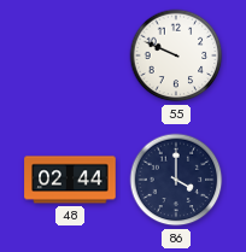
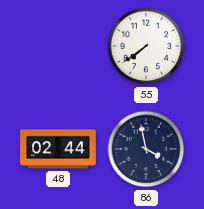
55: 9:49 -> 7:39 (146, 46)
86: 4:00 -> 3:58 (146, 149)
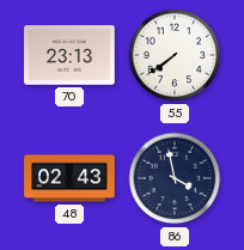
70: none -> 23:13 (69, 55)
48: 02:44 -> 02:43 (69, 178)
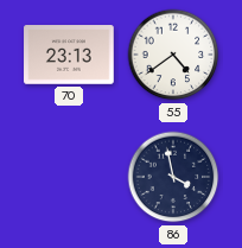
55: 7:39 -> 4:39 (173, 55)
48: 02:43 -> none (69, 178)
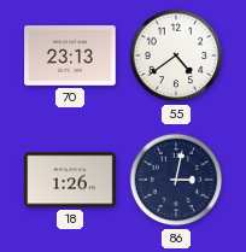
18: none -> 1:26 (70, 180)
86: 3:58 -> 3:02 (176, 180)
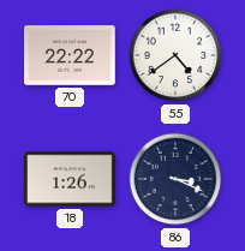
70: 23:13 -> 22:22 (70, 55)
86: 3:02 -> 3:19 (175, 179)
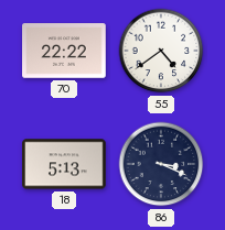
18: 1:26 -> 5:13 (64, 164)
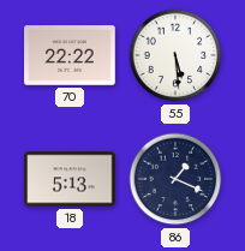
55: 4:39 -> 5:29 (175, 55)
86: 3:19 -> 1:19 (175, 179)
